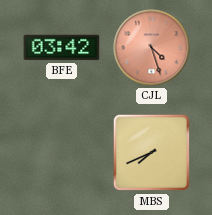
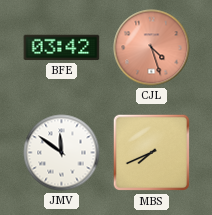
JMV: none -> 11:51 (62, 153)
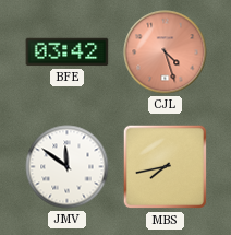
MBS: 7:41 -> 7:43 (166, 167)
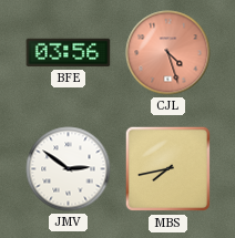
BFE: 03:42 -> 03:56 (69, 53)
JMV: 11:51 -> 2:51 (69, 169)
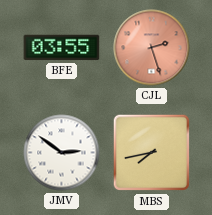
BFE: 03:56 -> 03:55 (62, 48)
CJL: 4:27 -> 2:27 (152, 48)
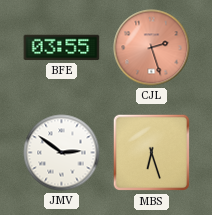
MBS: 7:43 -> 6:27 (152, 153)
